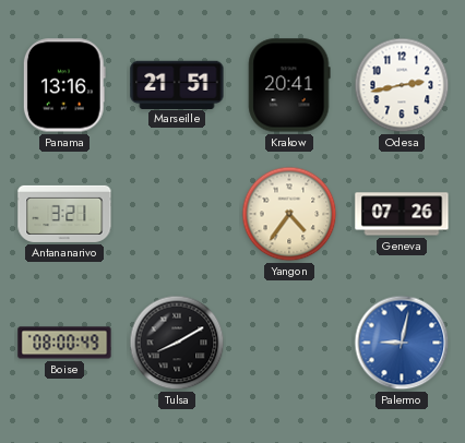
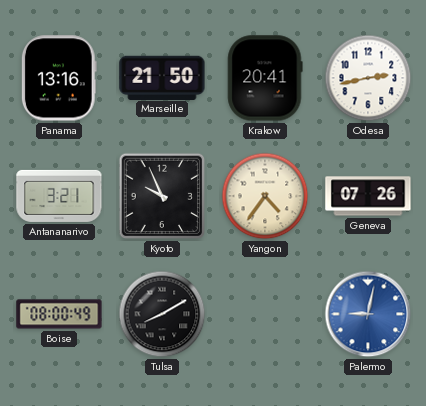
Marseille: 21:51 -> 21:50 (162, 77)
Kyoto: none -> 9:56 (162, 196)
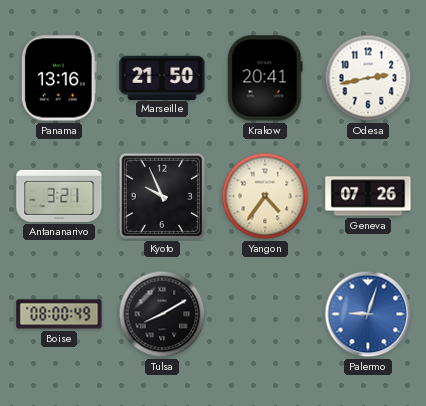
Palermo: 9:02 -> 9:03 (368, 314)
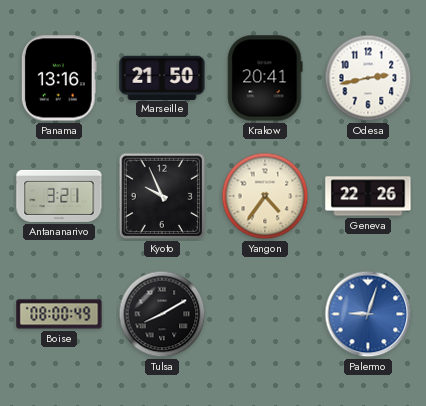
Geneva: 07:26 -> 22:26 (368, 196)
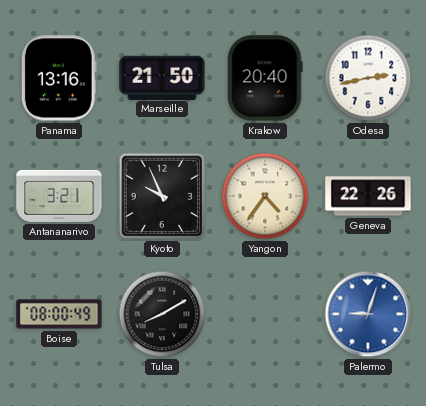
Krakow: 20:41 -> 20:40 (265, 78)
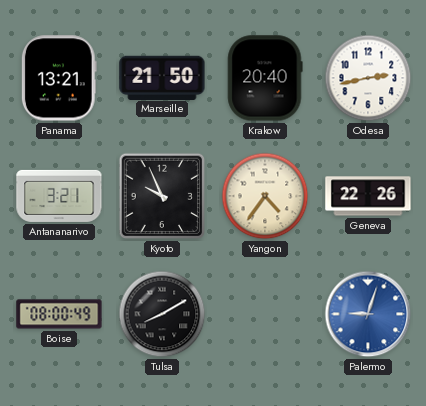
Panama: 13:16 -> 13:21 (59, 78)
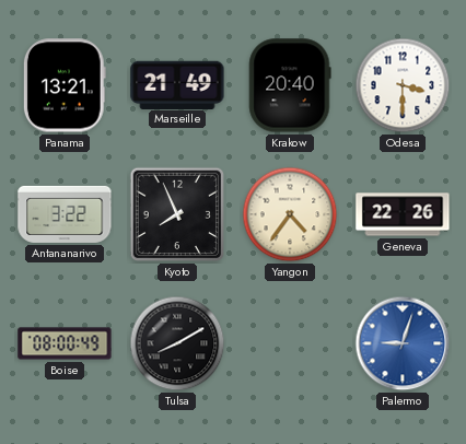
Marseille: 21:50 -> 21:49 (177, 84)
Odesa: 2:43 -> 3:30 (403, 85)
Antananarivo: 3:21 -> 3:22 (65, 214)
Kyoto: 9:56 -> 7:56 (177, 214)
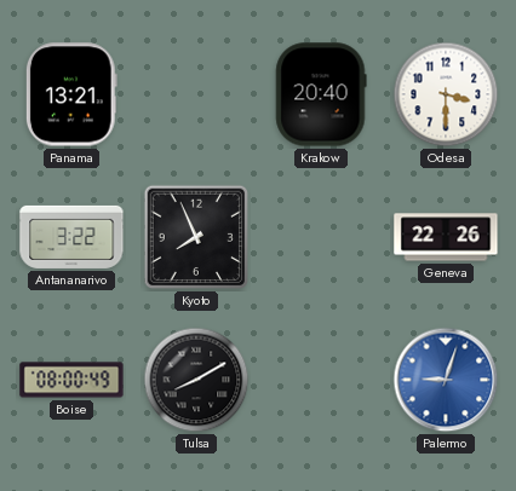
Marseille: 21:49 -> none (177, 84)
Yangon: 4:36 -> none (290, 214)
